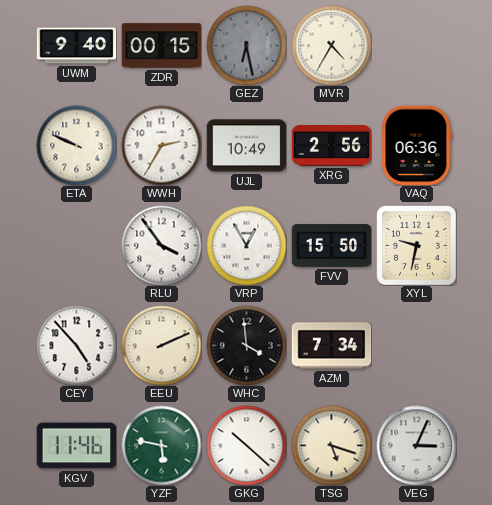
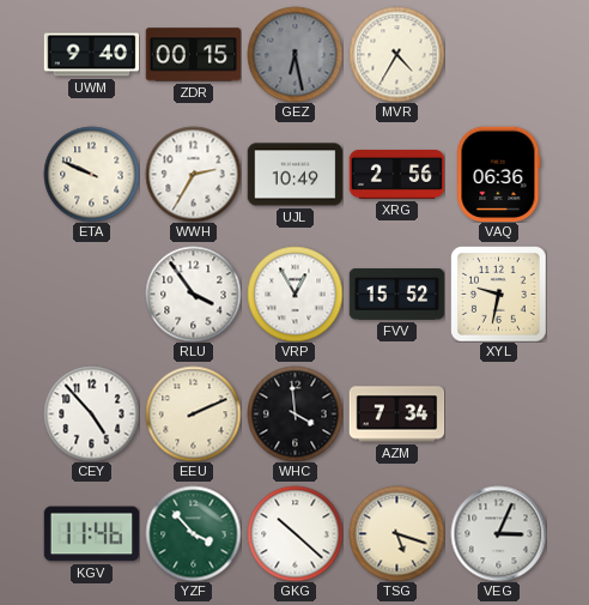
FVV: 15:50 -> 15:52 (396, 295)
YZF: 5:47 -> 3:53 (193, 533)
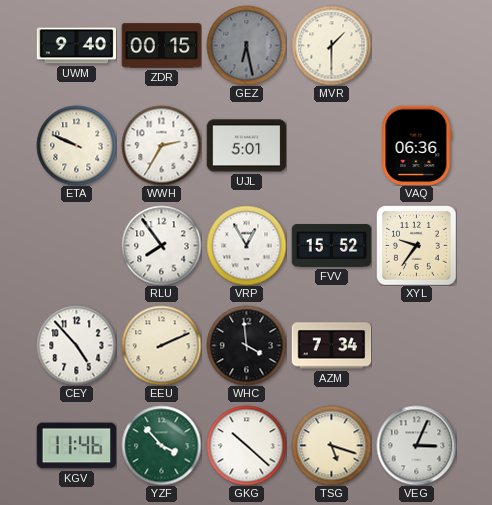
MVR: 4:35 -> 1:30 (331, 45)
UJL: 10:49 -> 5:01 (246, 146)
XRG: 2:56 -> none (396, 175)
RLU: 3:54 -> 7:54 (161, 245)
XYL: 9:32 -> 9:36 (416, 245)
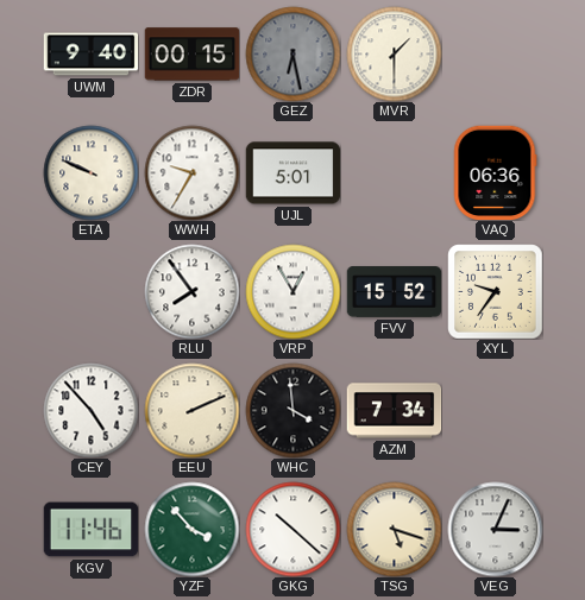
WWH: 2:35 -> 9:35 (191, 172)
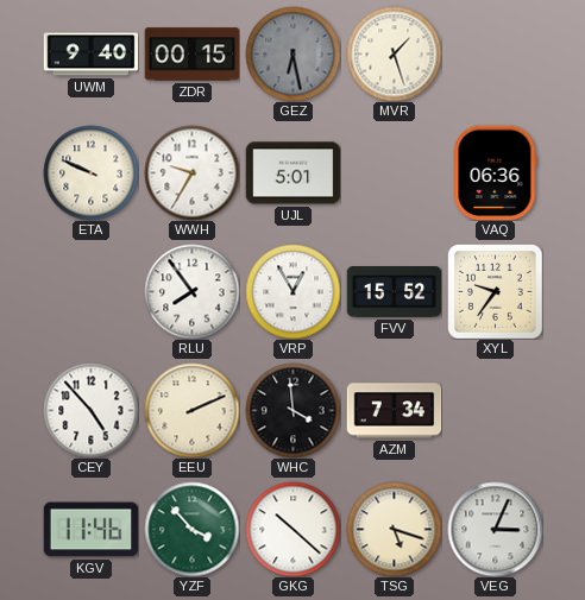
MVR: 1:30 -> 1:27 (394, 53)
